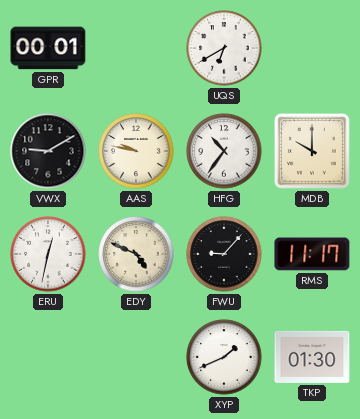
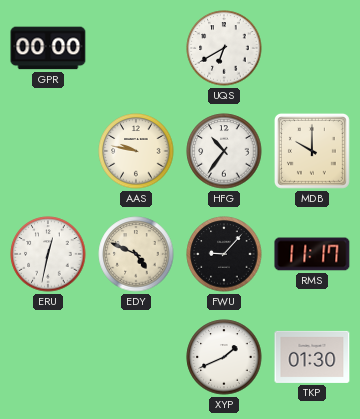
GPR: 00:01 -> 00:00 (48, 48)
VWX: 9:10 -> none (48, 151)
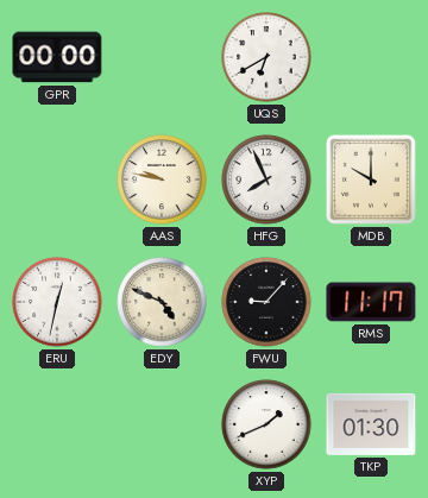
HFG: 10:36 -> 7:56 (266, 179)
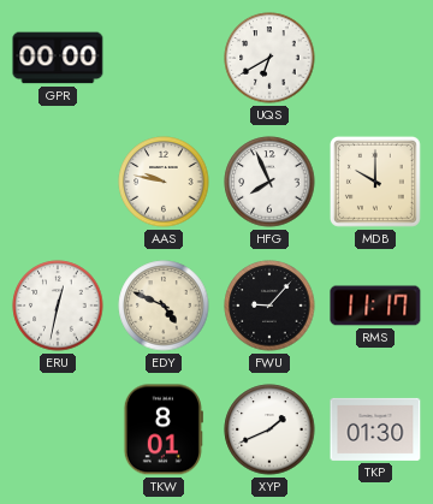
TKW: none -> 8:01 (164, 429)
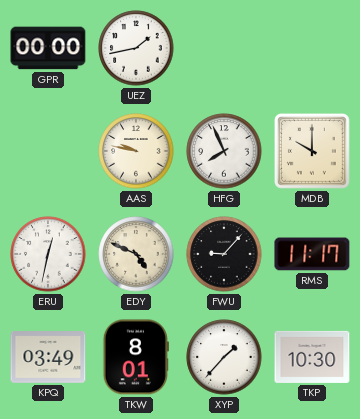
UEZ: none -> 1:43 (136, 48)
UQS: 6:40 -> none (269, 58)
KPQ: none -> 03:49 (48, 358)
XYP: 1:41 -> 1:37 (224, 357)
TKP: 01:30 -> 10:30 (312, 357)
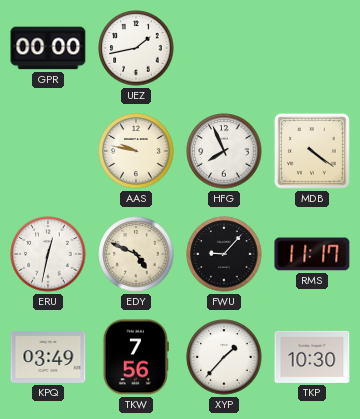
MDB: 10:00 -> 4:21 (312, 151)
TKW: 8:01 -> 7:56 (136, 357)
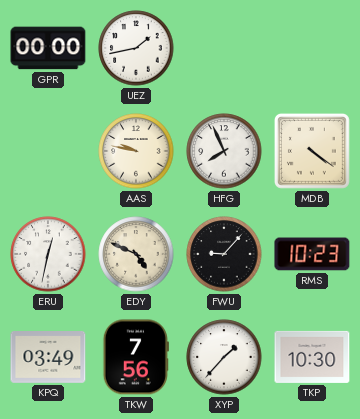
RMS: 11:17 -> 10:23 (312, 254)
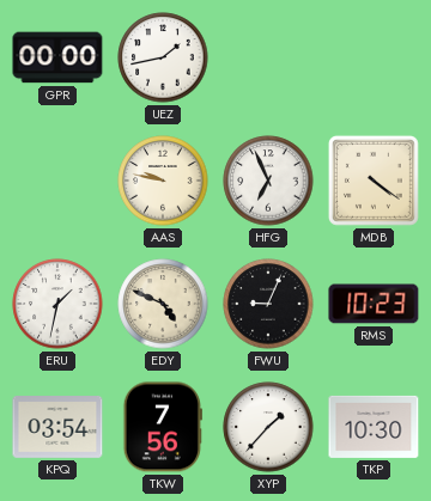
HFG: 7:56 -> 6:56 (268, 181)
ERU: 12:32 -> 1:32 (57, 304)
FWU: 9:07 -> 9:04 (268, 304)
KPQ: 03:49 -> 03:54 (57, 428)
